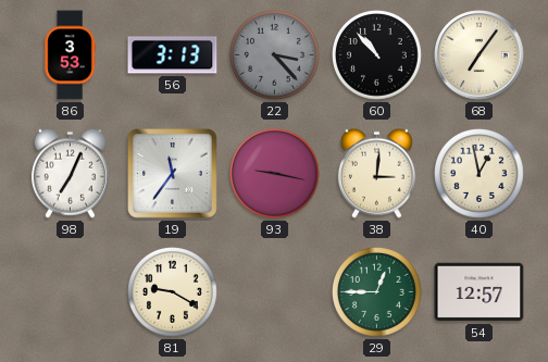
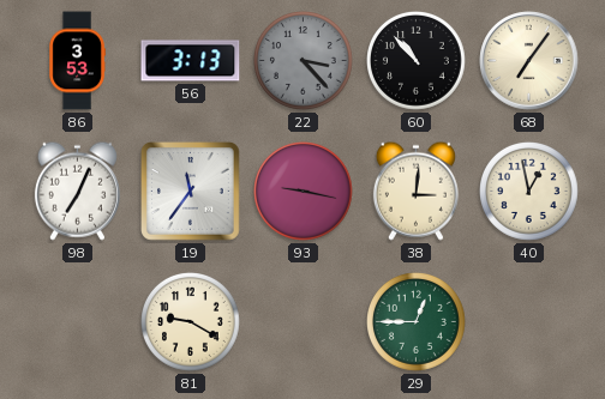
54: 12:57 -> none (479, 292)
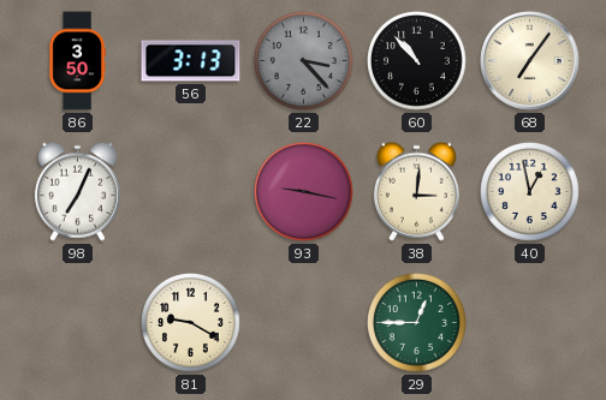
86: 3:53 -> 3:50 (77, 61)
19: 11:36 -> none (191, 192)
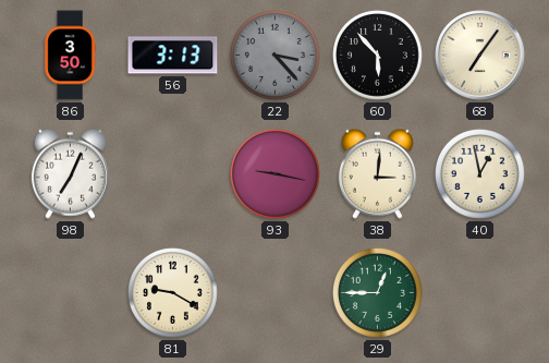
60: 10:53 -> 5:53 (378, 56)
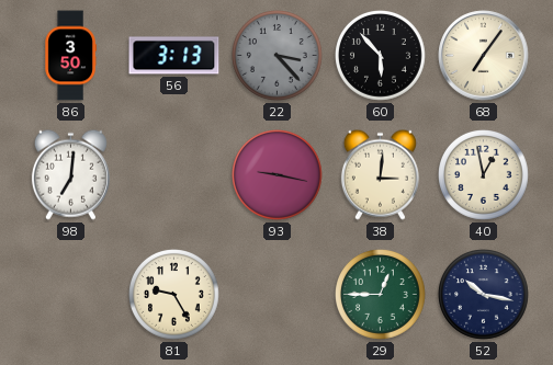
98: 7:04 -> 7:01 (70, 174)
81: 9:20 -> 9:25 (174, 295)
52: none -> 10:17 (484, 295)
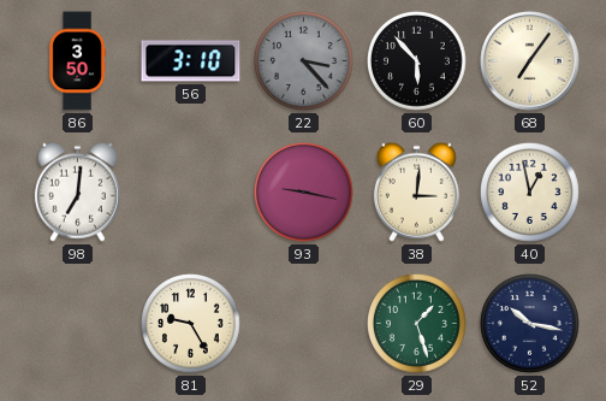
56: 3:13 -> 3:10 (191, 61)
29: 12:45 -> 1:27 (417, 324)
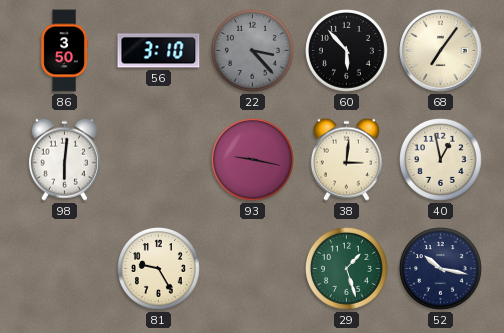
98: 7:01 -> 6:01 (64, 159)
